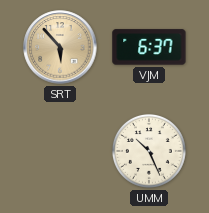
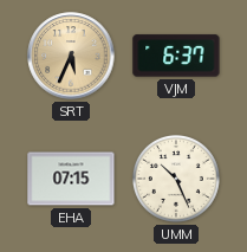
SRT: 5:53 -> 5:34 (71, 56)
EHA: none -> 07:15 (71, 179)
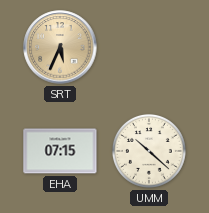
VJM: 6:37 -> none (176, 56)
UMM: 10:26 -> 10:22 (149, 151)
